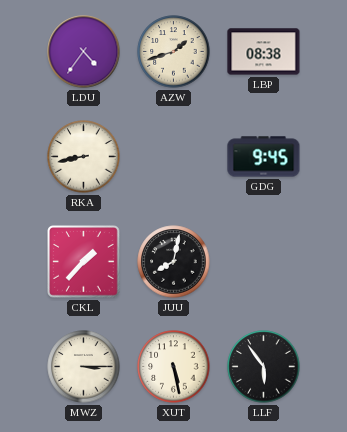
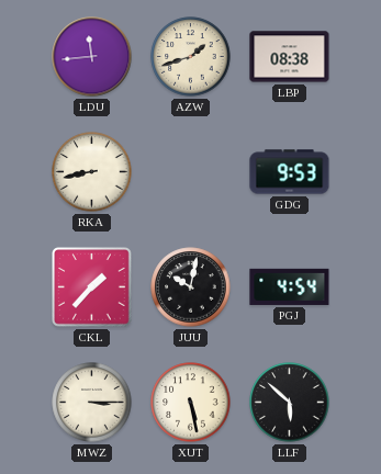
LDU: 4:36 -> 11:44 (92, 57)
GDG: 9:45 -> 9:53 (290, 172)
JUU: 8:02 -> 10:02 (191, 287)
PGJ: none -> 4:54 (290, 286)
LLF: 5:54 -> 5:52 (290, 403)
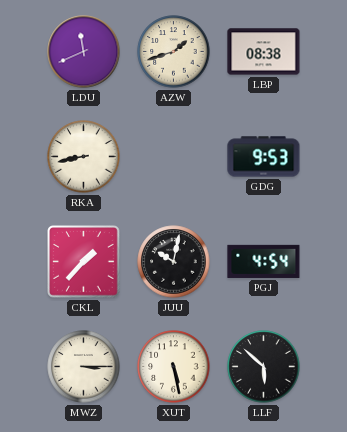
LDU: 11:44 -> 11:41 (84, 52)
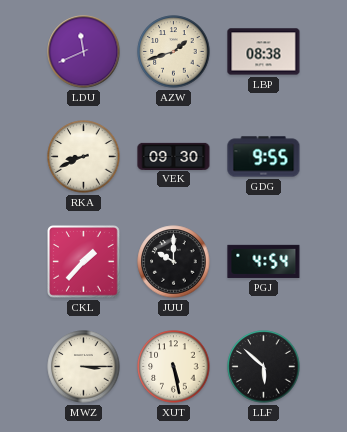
RKA: 8:43 -> 8:41 (84, 157)
VEK: none -> 09:30 (174, 156)
GDG: 9:53 -> 9:55 (264, 157)
JUU: 10:02 -> 10:00 (174, 262)
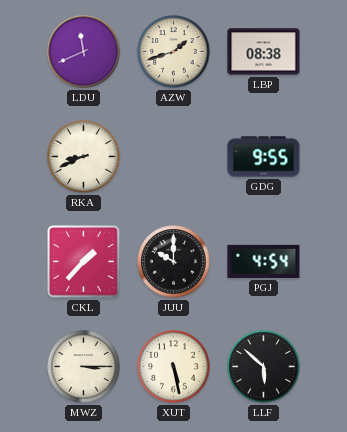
VEK: 09:30 -> none (174, 156)
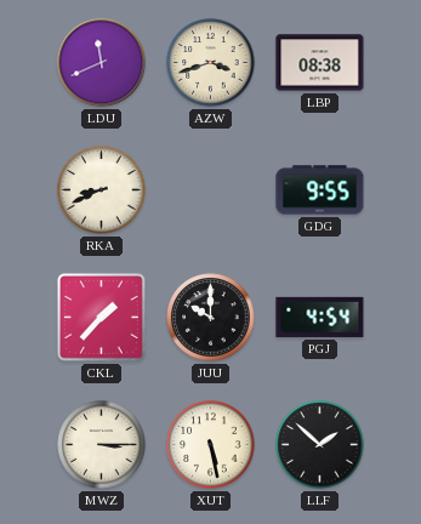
AZW: 1:42 -> 3:42 (211, 63)
LLF: 5:52 -> 1:52 (320, 445)
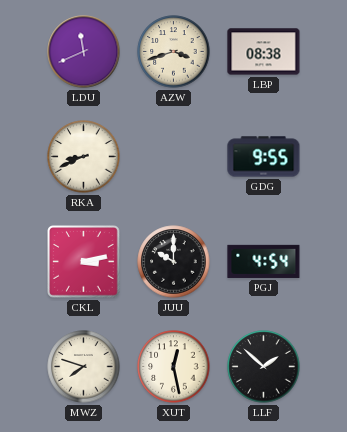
CKL: 1:37 -> 3:13 (84, 262)
MWZ: 3:15 -> 7:48 (84, 367)
XUT: 5:28 -> 12:28 (174, 367)
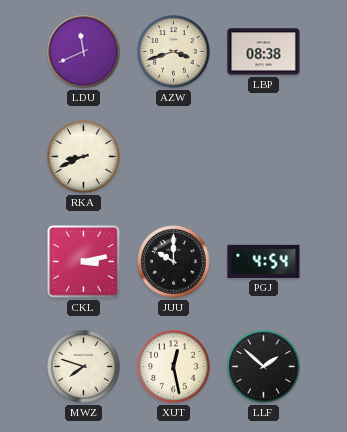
GDG: 9:55 -> none (264, 157)
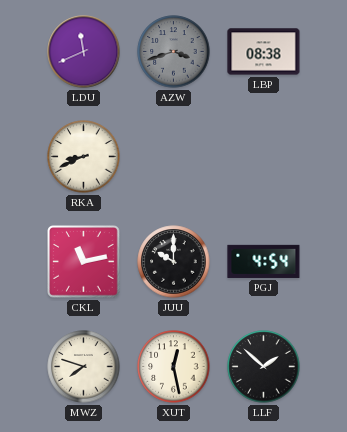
AZW dial: cream -> grey (174, 52)
CKL: 3:13 -> 11:13 (84, 262)
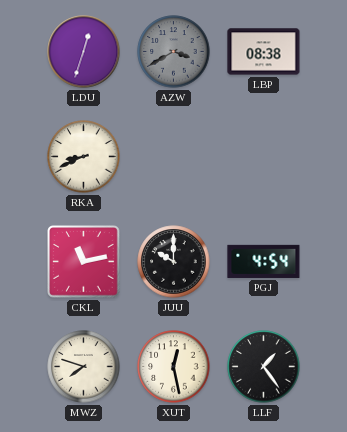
LDU: 11:41 -> 12:33 (84, 52)
AZW: 3:42 -> 3:40 (174, 52)
LLF: 1:52 -> 1:24 (264, 367)
